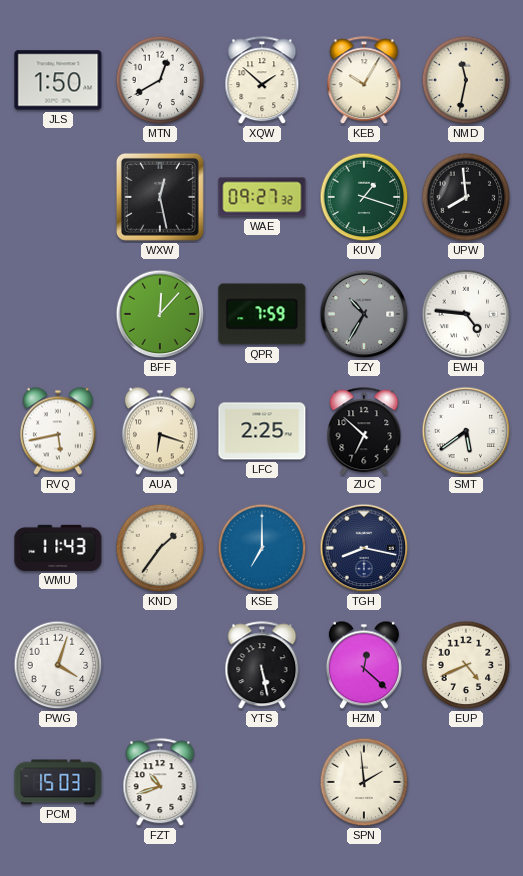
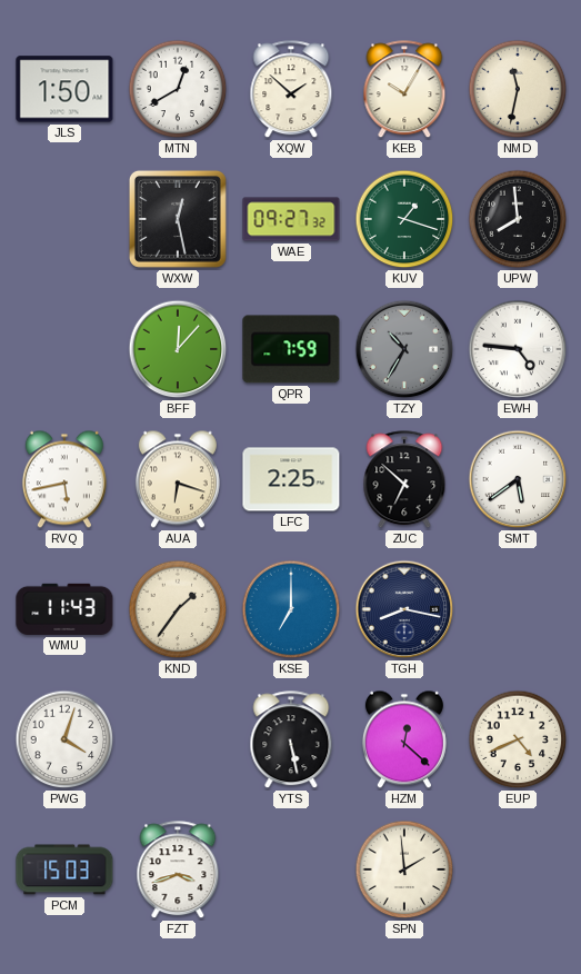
FZT: 10:42 -> 3:42 (178, 871)
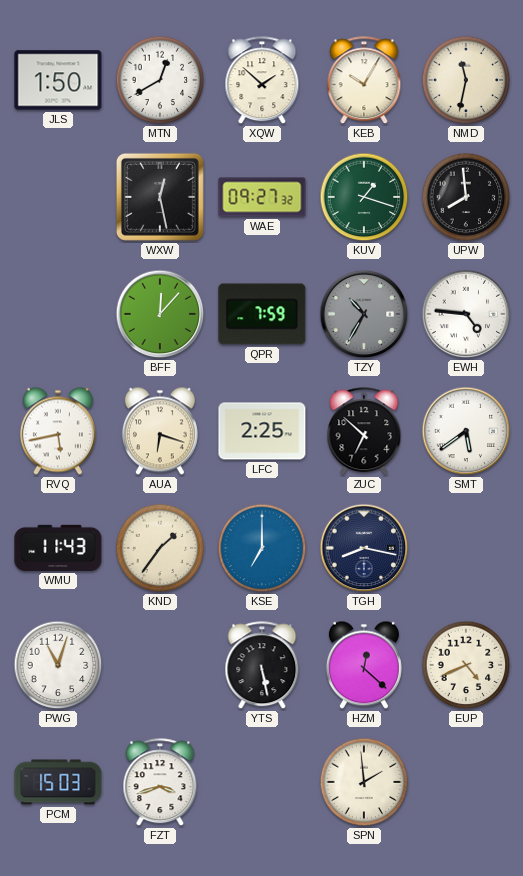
PWG: 4:03 -> 11:03 (58, 665)
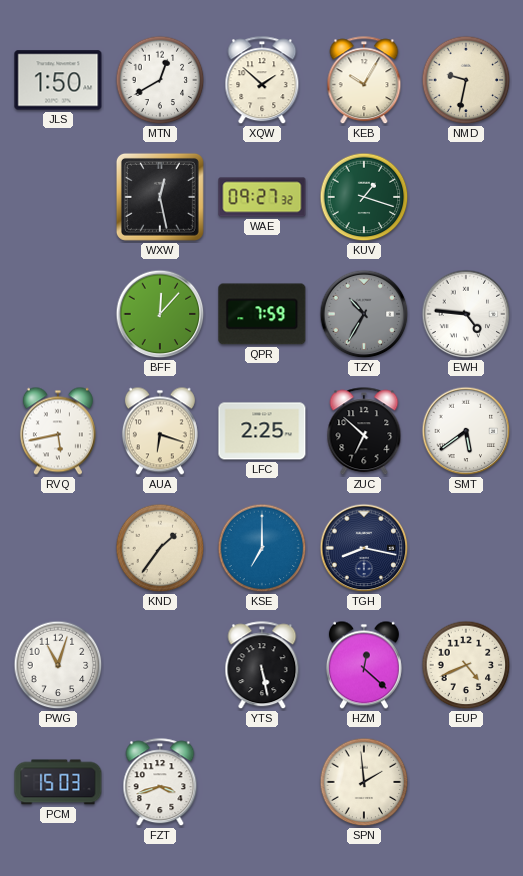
NMD: 11:32 -> 9:32 (466, 80)
UPW: 7:59 -> none (466, 197)
WMU: 11:43 -> none (58, 548)
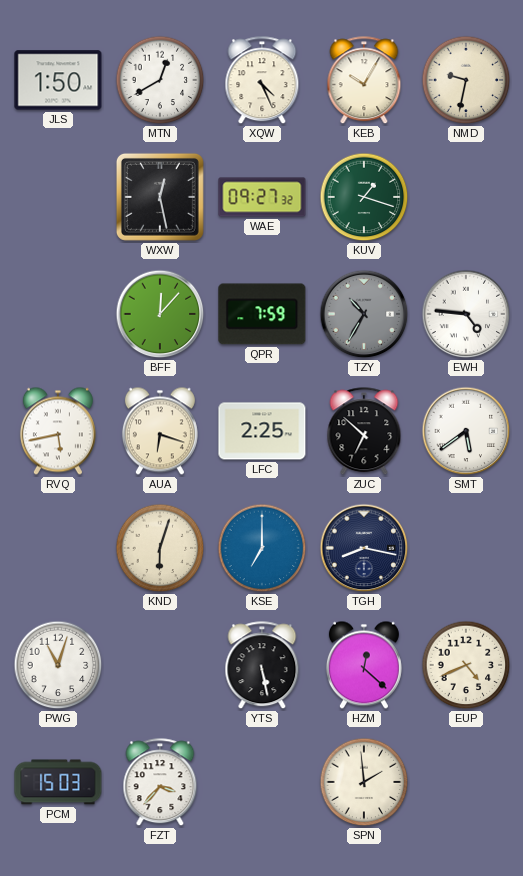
XQW: 1:52 -> 4:26 (262, 81)
KND: 1:36 -> 6:03 (160, 548)
FZT: 3:42 -> 3:37 (160, 783)
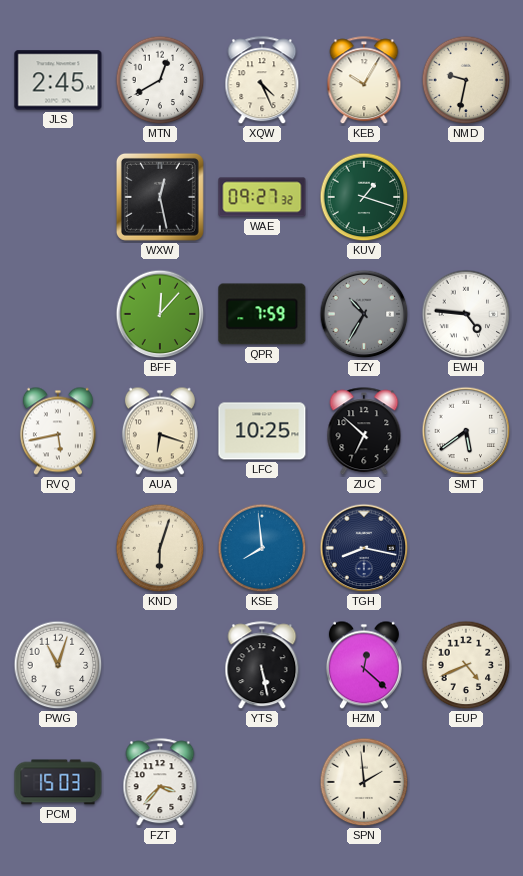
JLS: 1:50 -> 2:45 (58, 80)
LFC: 2:25 -> 10:25 (262, 431)
KSE: 7:00 -> 7:59 (262, 548)
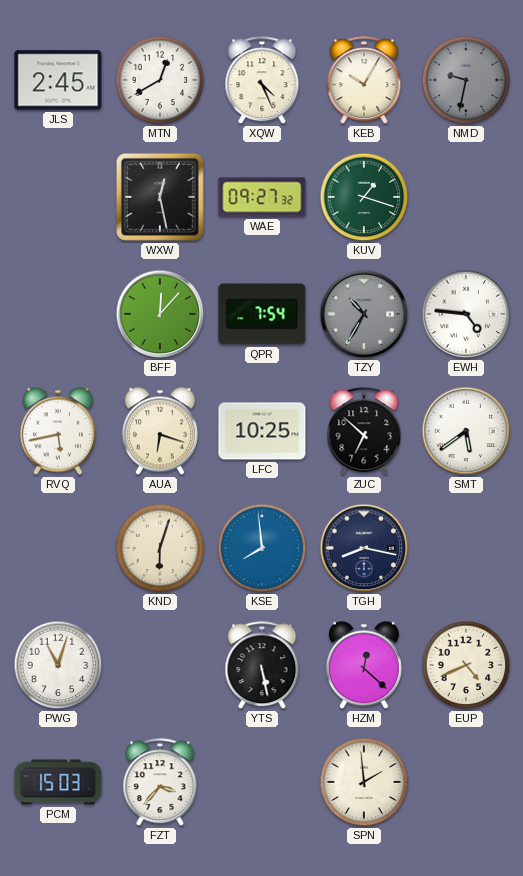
NMD dial: cream -> grey (466, 80)
QPR: 7:59 -> 7:54 (262, 314)
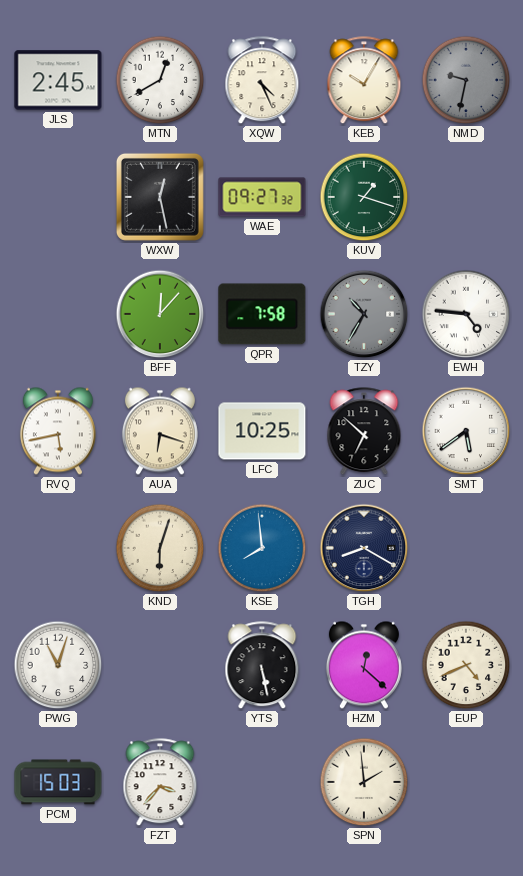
QPR: 7:54 -> 7:58 (262, 314)
TGH: 8:17 -> 8:20 (364, 548)
